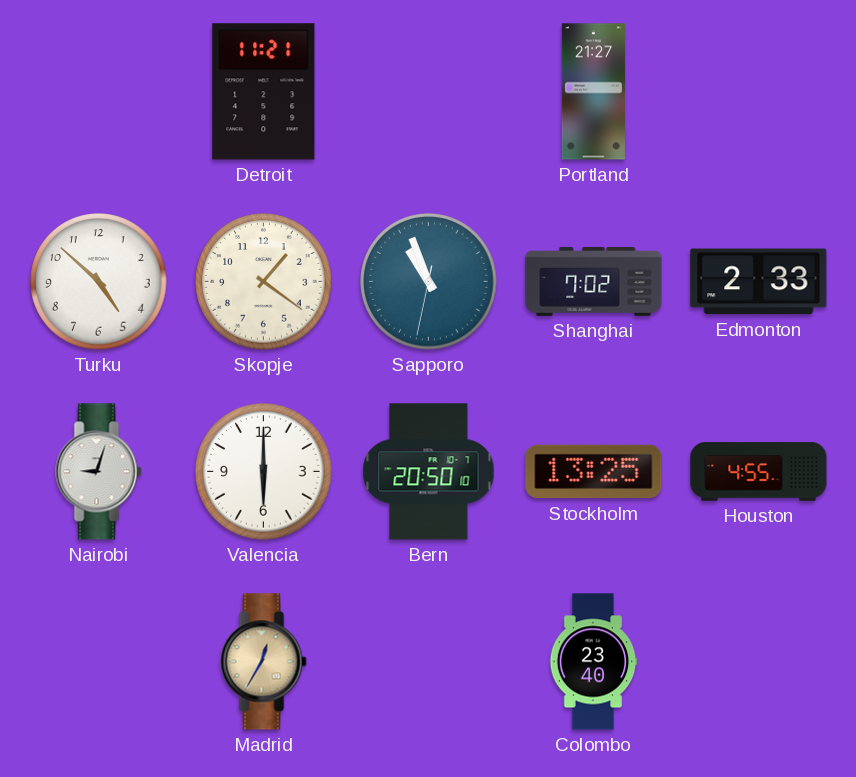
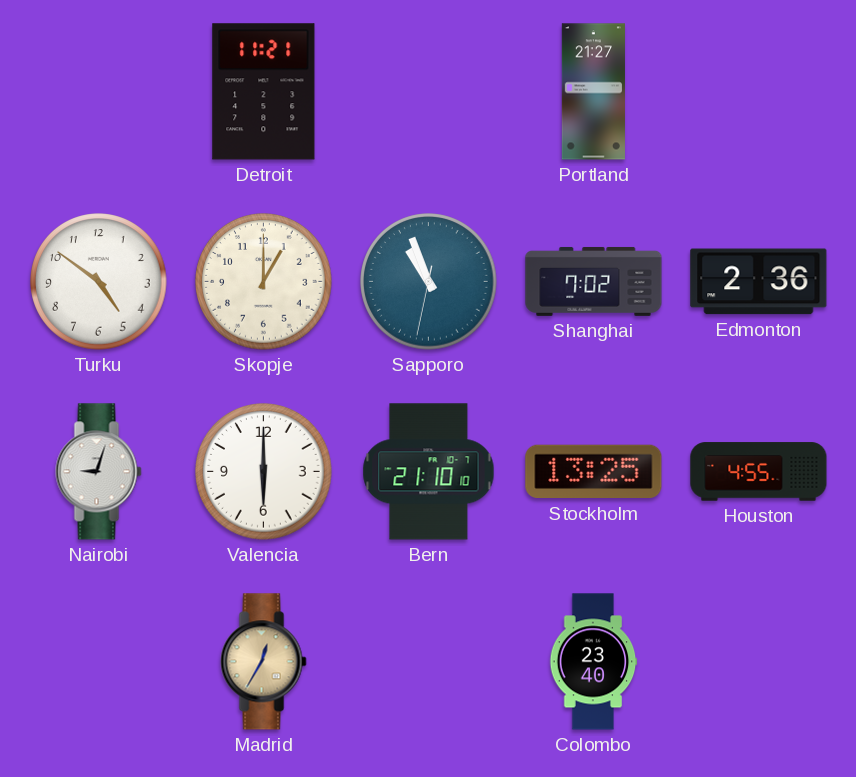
Turku: 4:52 -> 4:51 (99, 282)
Skopje: 1:21 -> 1:00 (264, 282)
Edmonton: 2:33 -> 2:36 (759, 282)
Bern: 20:50 -> 21:10 (429, 472)
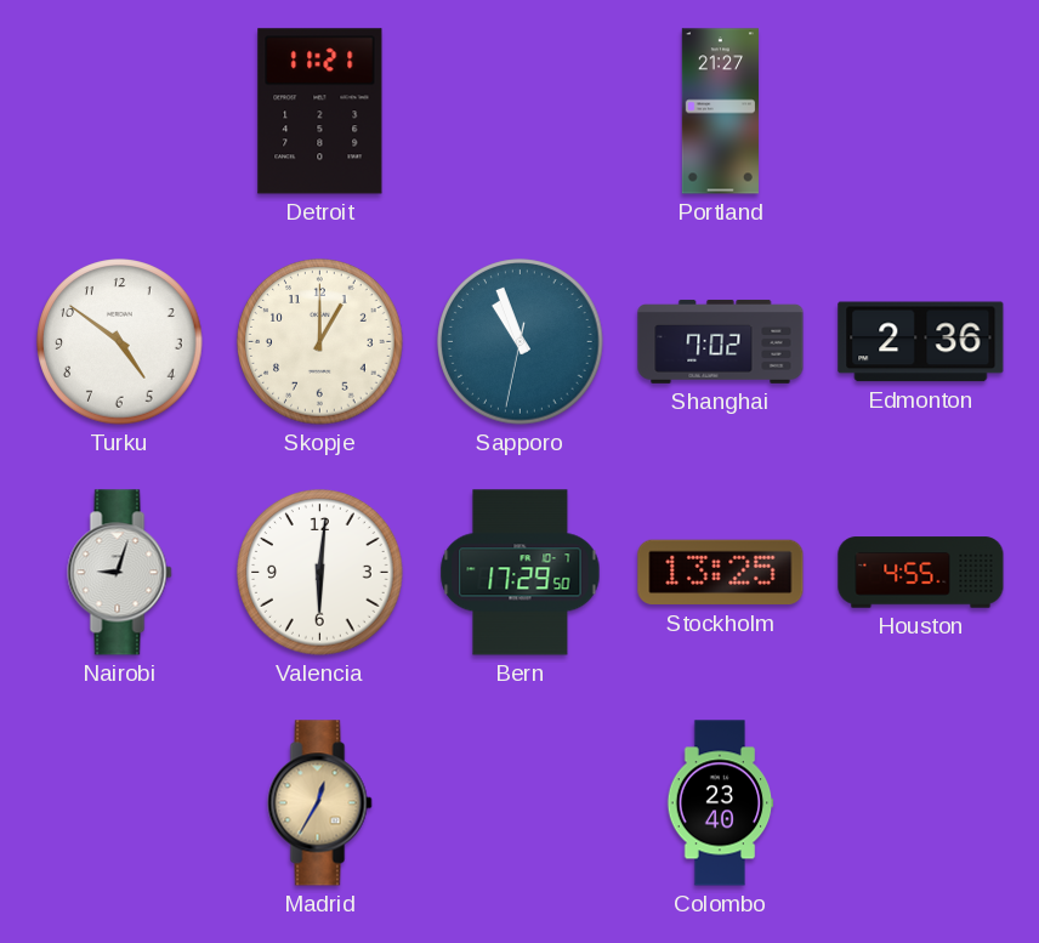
Valencia: 6:00 -> 6:01 (320, 573)
Bern: 21:10 -> 17:29 (521, 573)
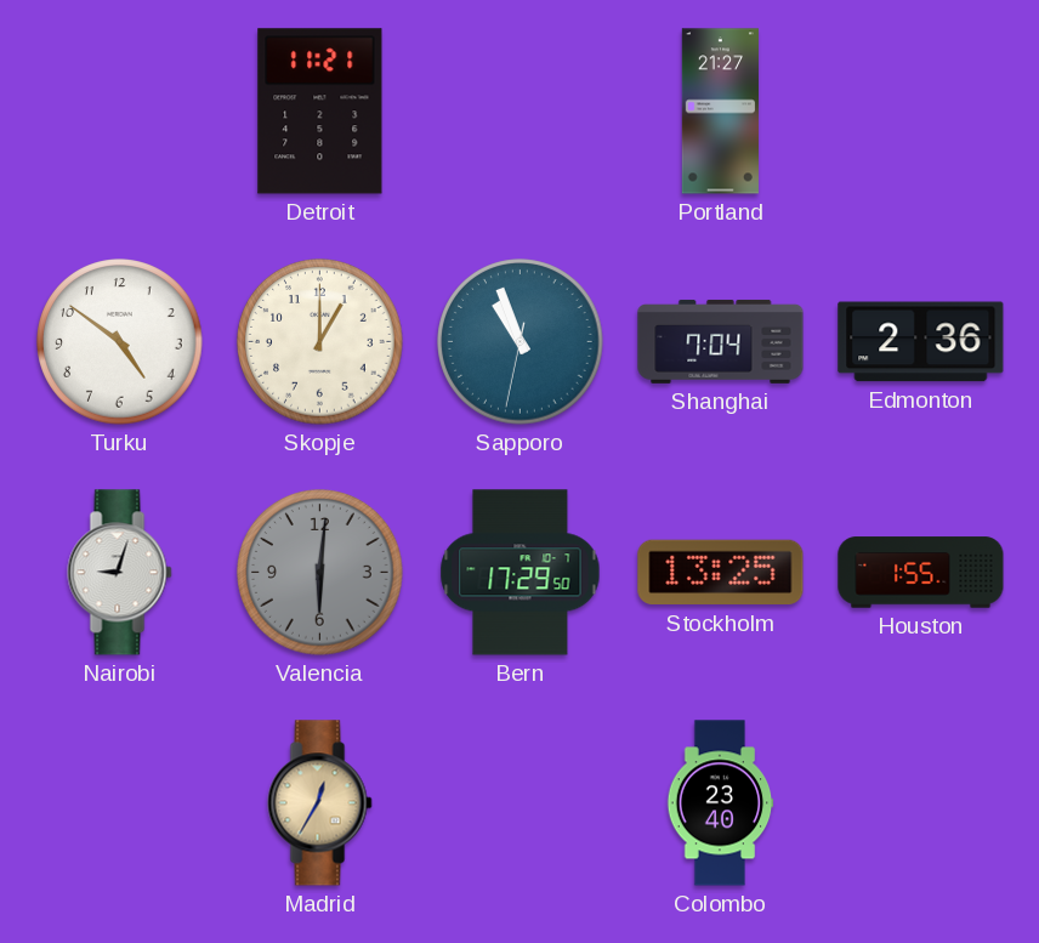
Shanghai: 7:02 -> 7:04 (721, 341)
Valencia dial: white -> grey (320, 573)
Houston: 4:55 -> 1:55 (921, 573)
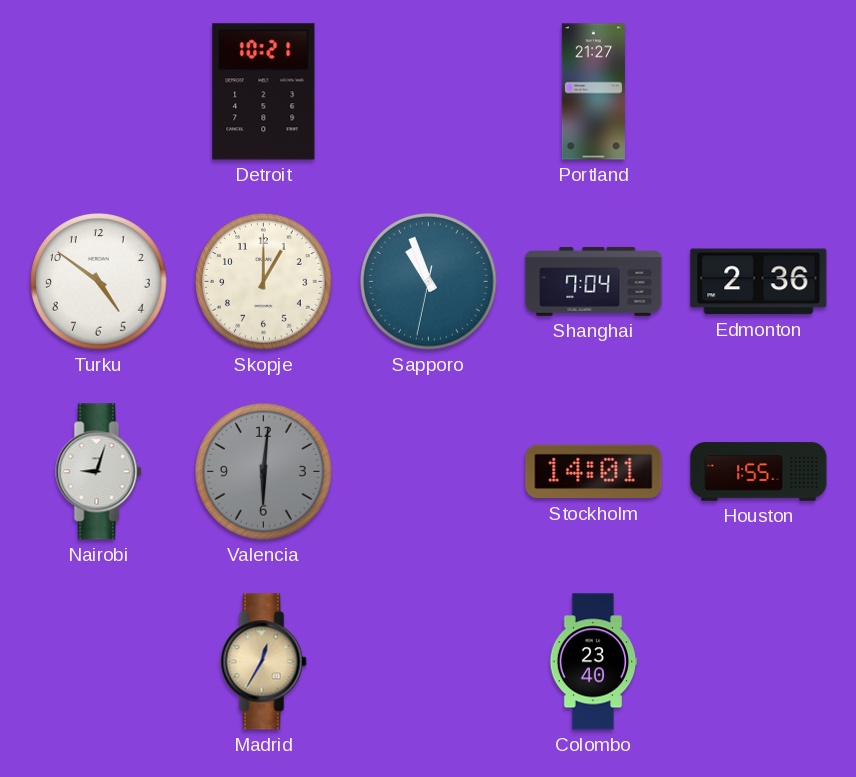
Detroit: 11:21 -> 10:21 (264, 92)
Bern: 17:29 -> none (521, 573)
Stockholm: 13:25 -> 14:01 (594, 472)
